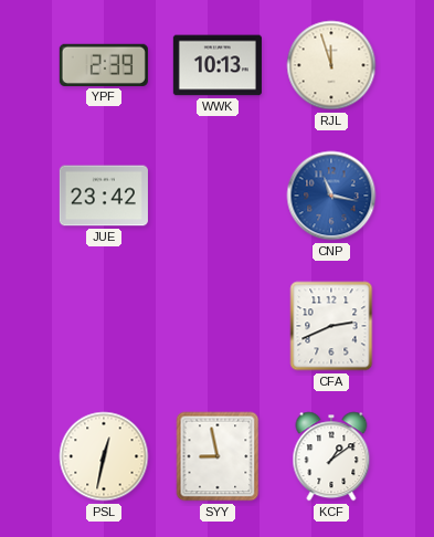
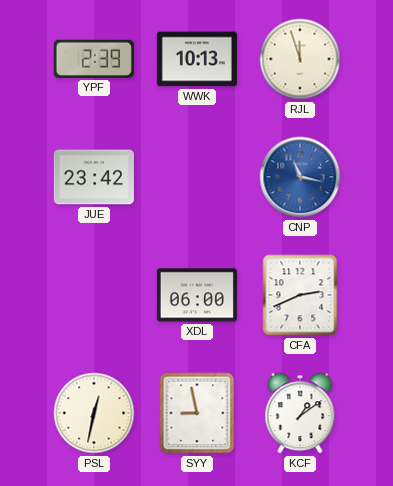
XDL: none -> 06:00 (197, 295)
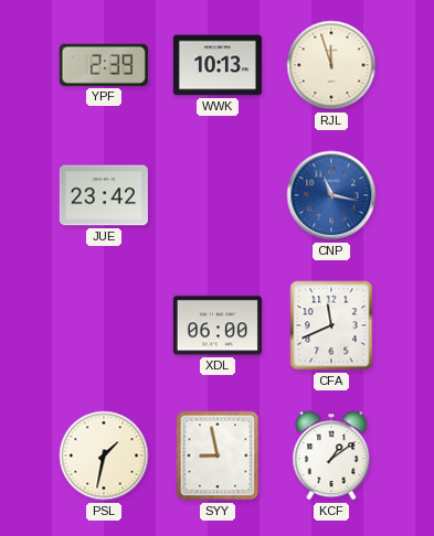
CFA: 2:41 -> 11:41 (331, 325)
PSL: 12:32 -> 1:32 (104, 455)
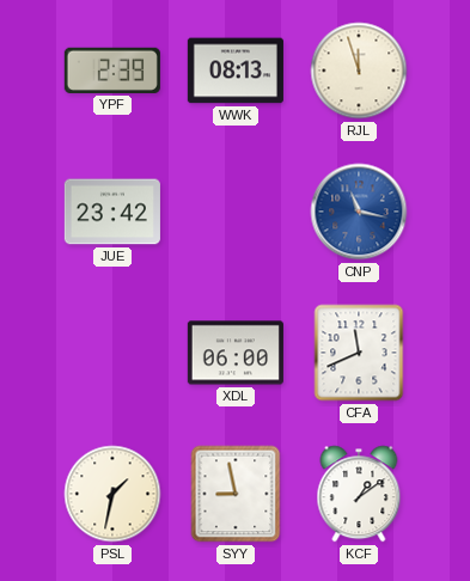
WWK: 10:13 -> 08:13 (236, 71)
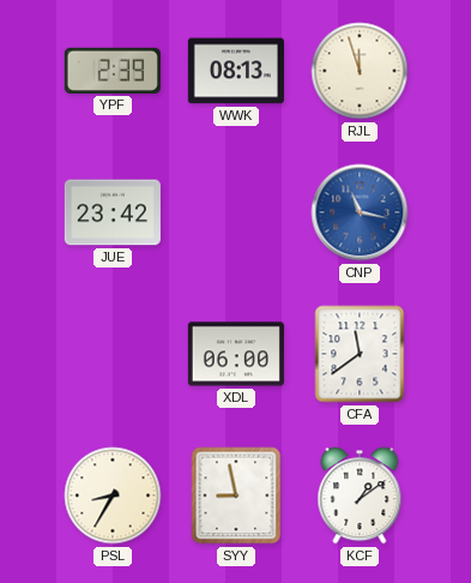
CFA: 11:41 -> 11:39 (360, 354)
PSL: 1:32 -> 8:35 (113, 495)
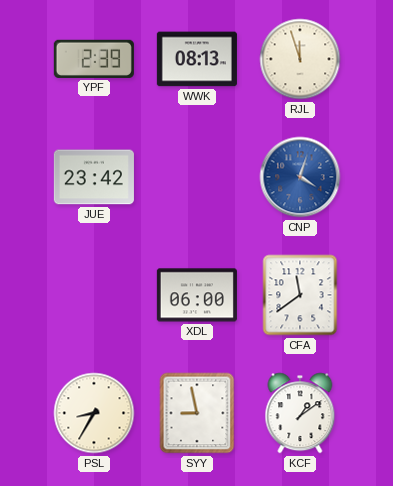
CNP: 11:17 -> 4:03 (300, 177)
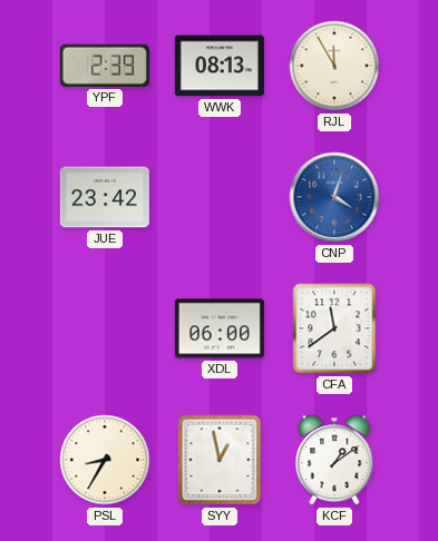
RJL: 11:57 -> 11:55 (334, 66)
SYY: 8:58 -> 12:58 (220, 460)
